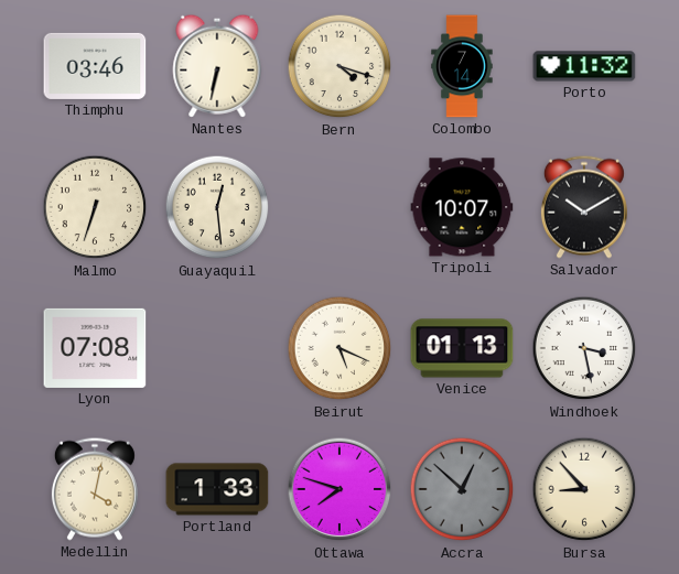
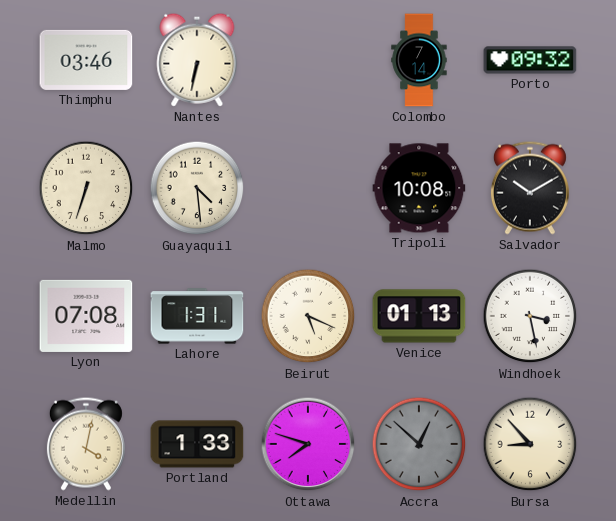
Bern: 4:18 -> none (339, 66)
Porto: 11:32 -> 09:32 (530, 60)
Guayaquil: 12:29 -> 4:29 (197, 188)
Tripoli: 10:07 -> 10:08 (419, 188)
Lahore: none -> 1:31 (197, 316)
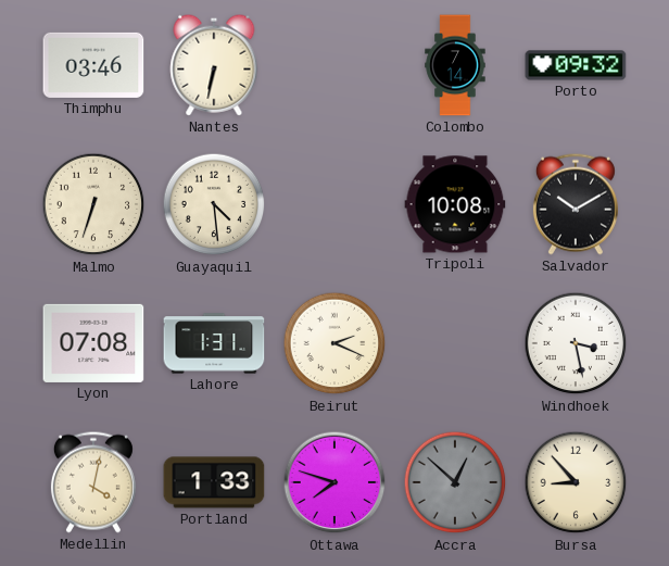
Beirut: 5:19 -> 2:19 (335, 343)
Venice: 01:13 -> none (419, 316)
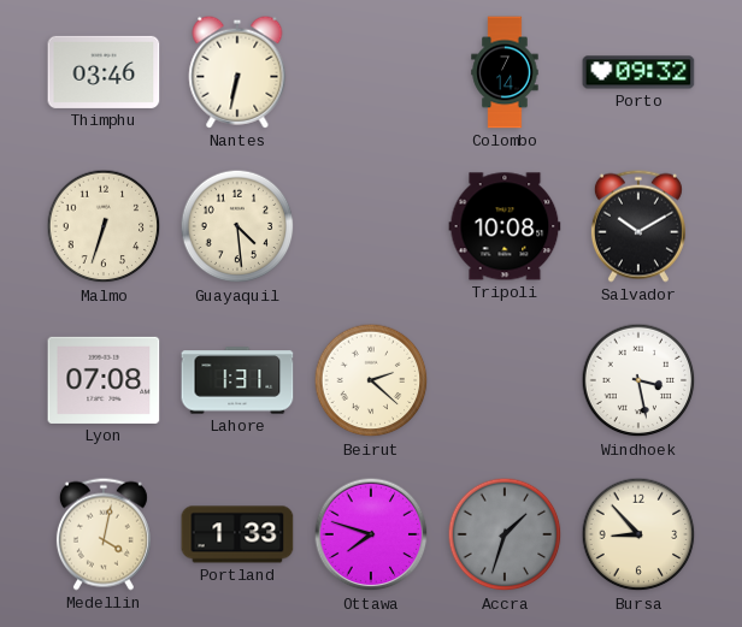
Beirut: 2:19 -> 2:22 (371, 380)
Accra: 12:52 -> 1:33 (505, 534)
